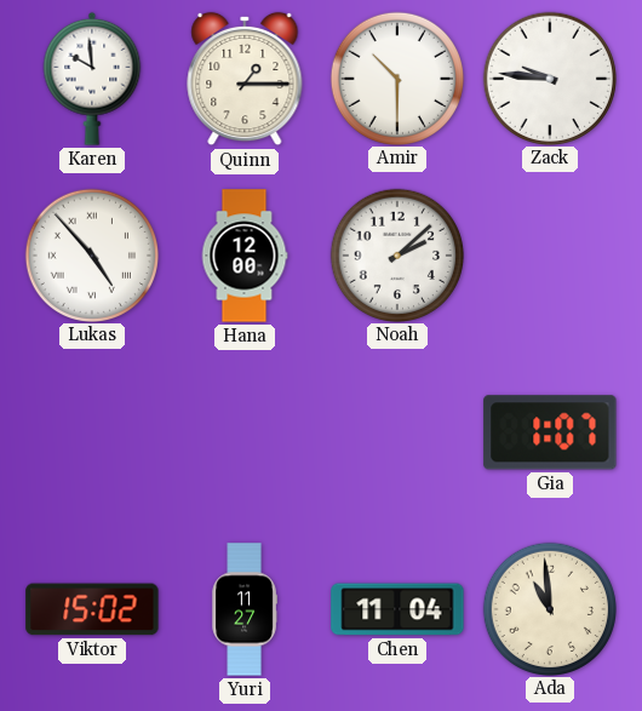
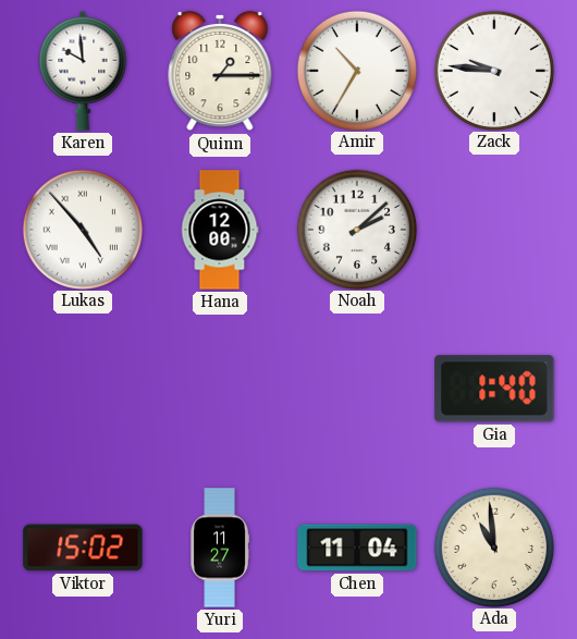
Amir: 10:30 -> 10:35 (356, 70)
Gia: 1:07 -> 1:40 (494, 389)
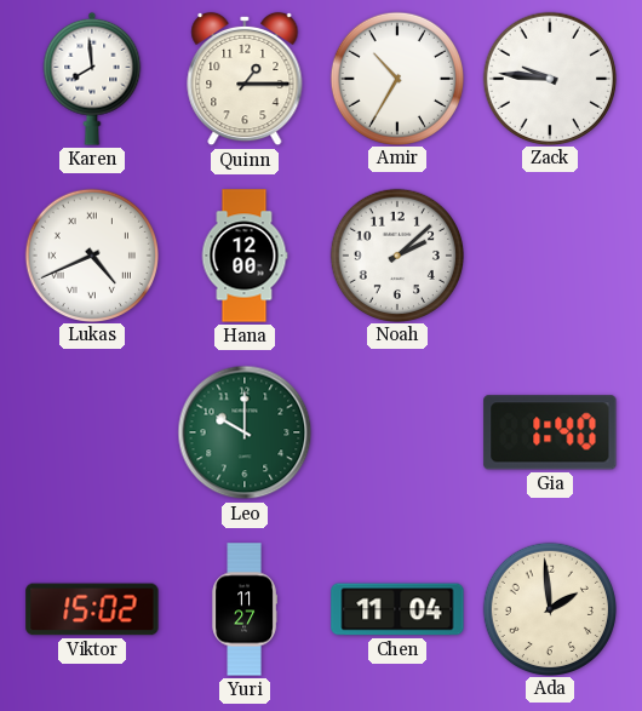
Karen: 9:59 -> 7:59 (92, 79)
Lukas: 4:53 -> 4:41 (91, 254)
Leo: none -> 10:00 (245, 432)
Ada: 10:59 -> 1:59 (549, 608)
